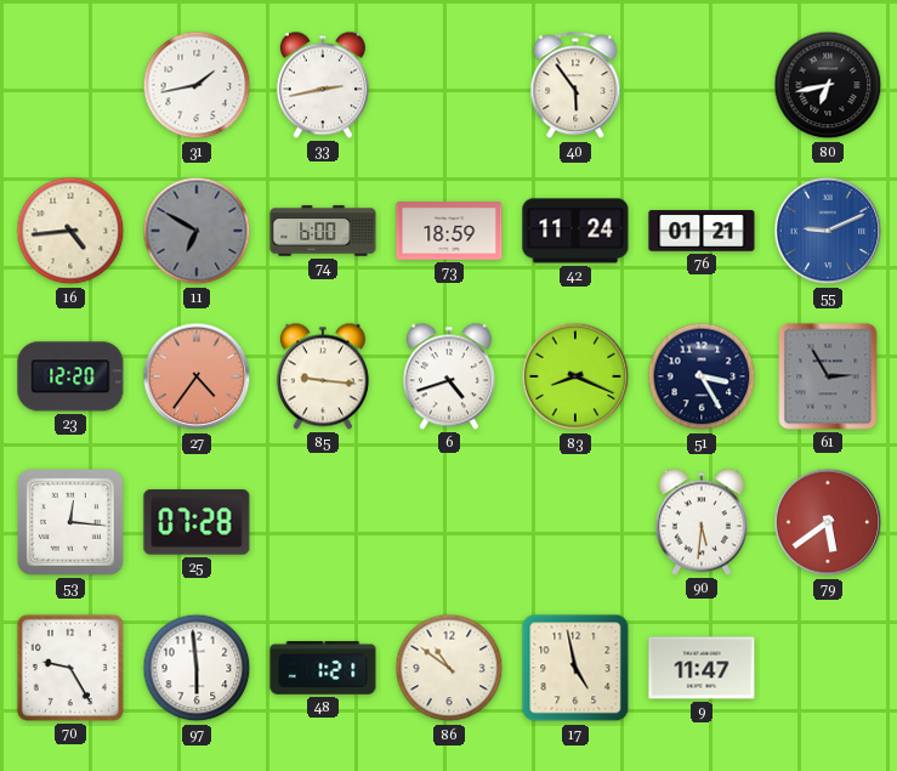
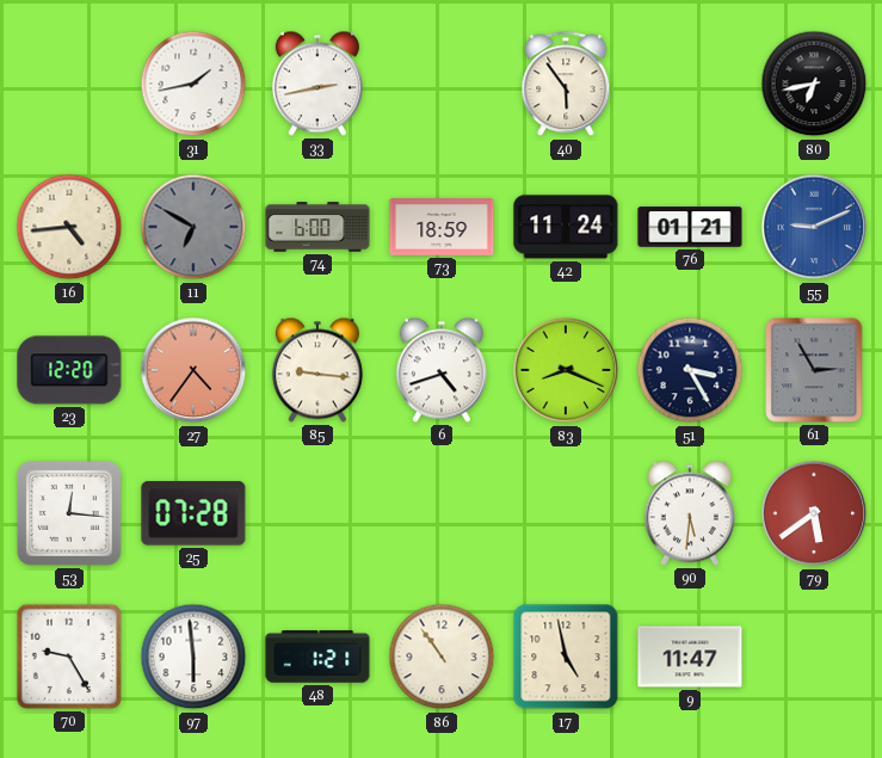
86: 10:51 -> 10:54 (442, 657)
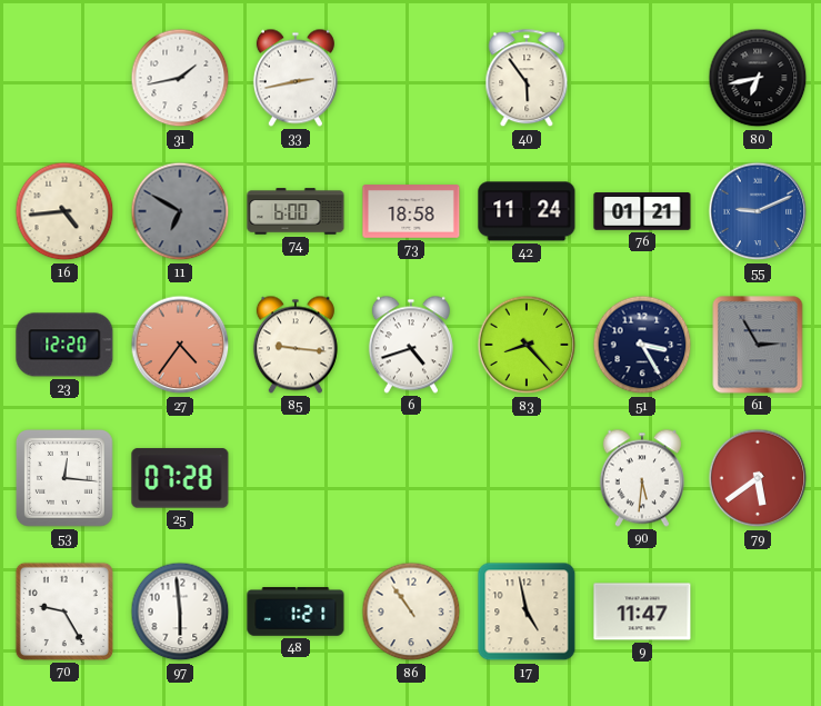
73: 18:59 -> 18:58 (411, 211)
83: 8:19 -> 8:23 (527, 345)
